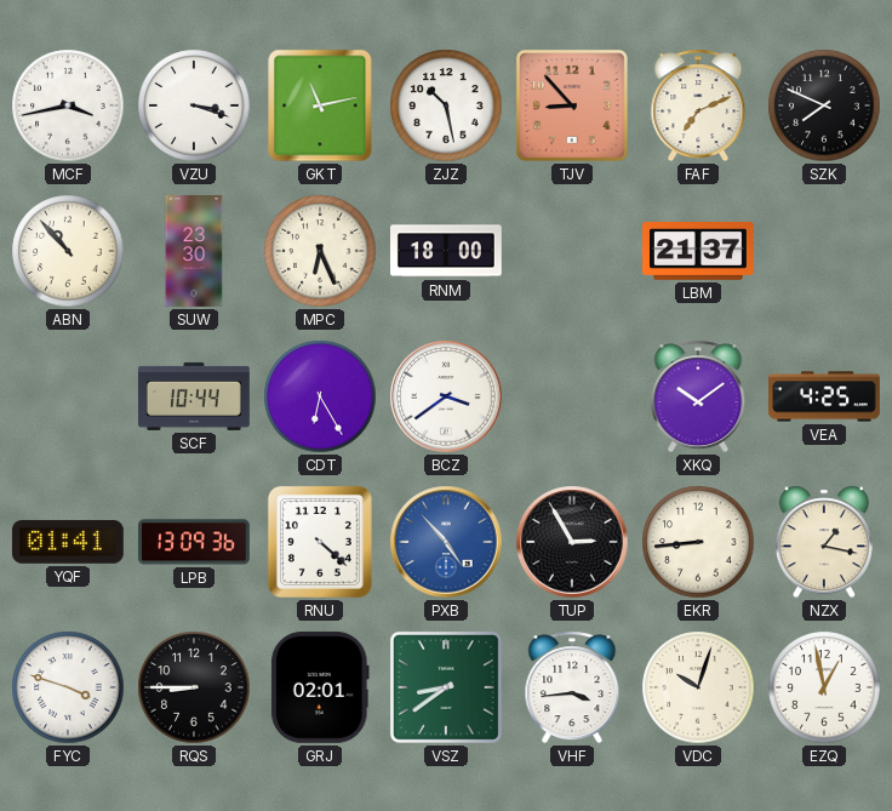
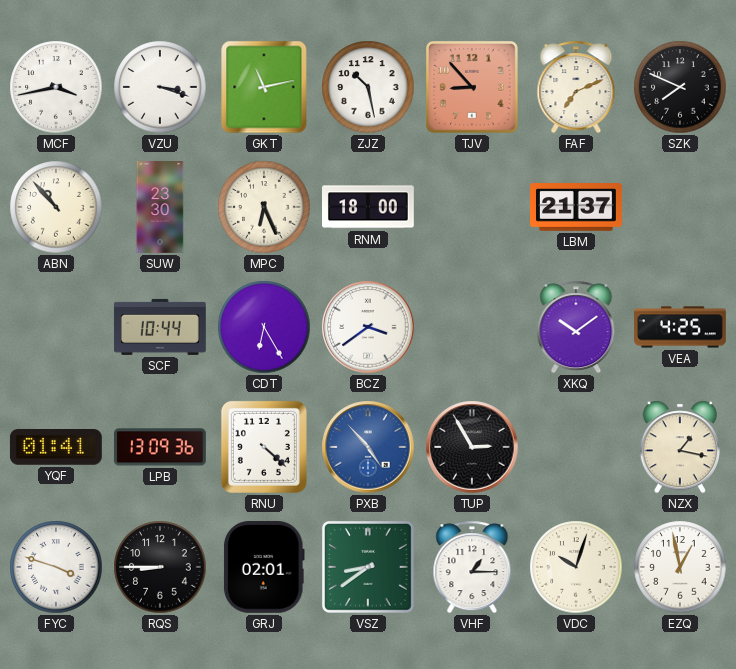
EKR: 8:44 -> none (698, 542)
VHF: 3:44 -> 1:15 (472, 567)
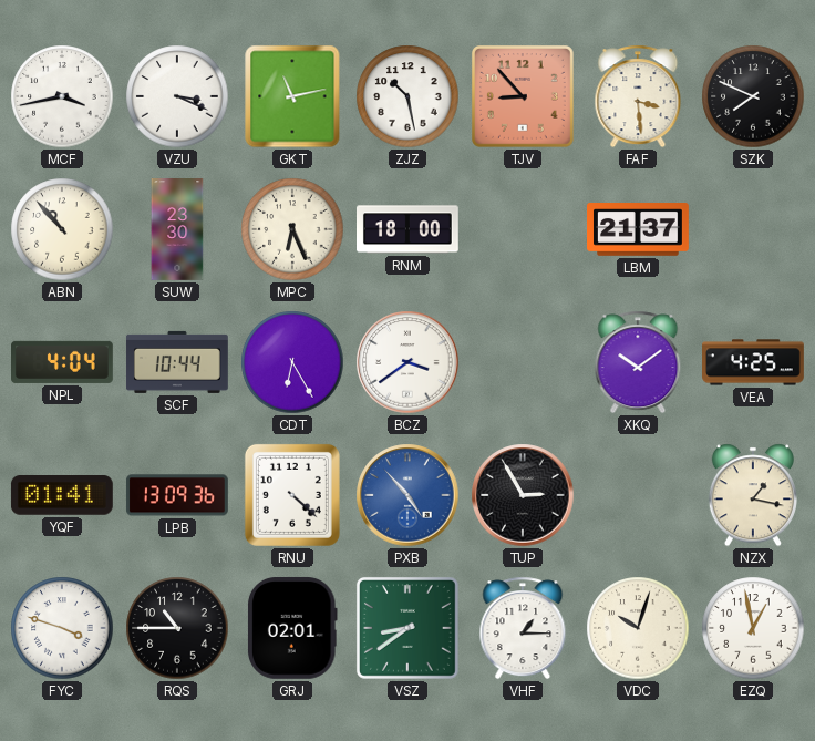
VZU: 3:18 -> 3:19 (177, 96)
FAF: 7:11 -> 3:29 (638, 96)
NPL: none -> 4:04 (63, 362)
RQS: 8:45 -> 10:45 (177, 628)
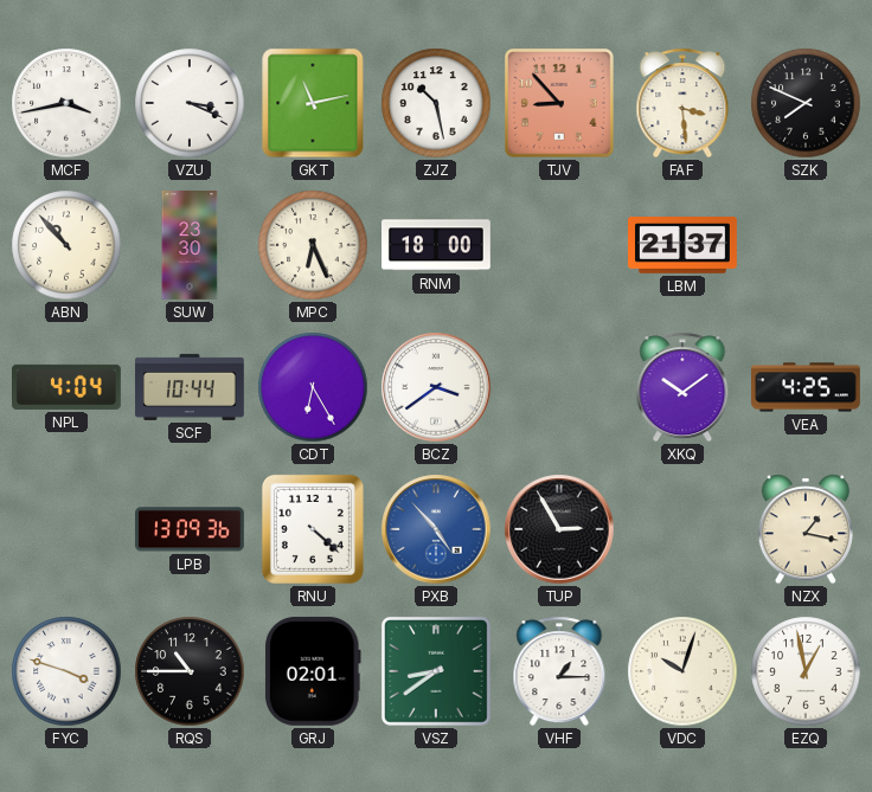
YQF: 01:41 -> none (62, 496)
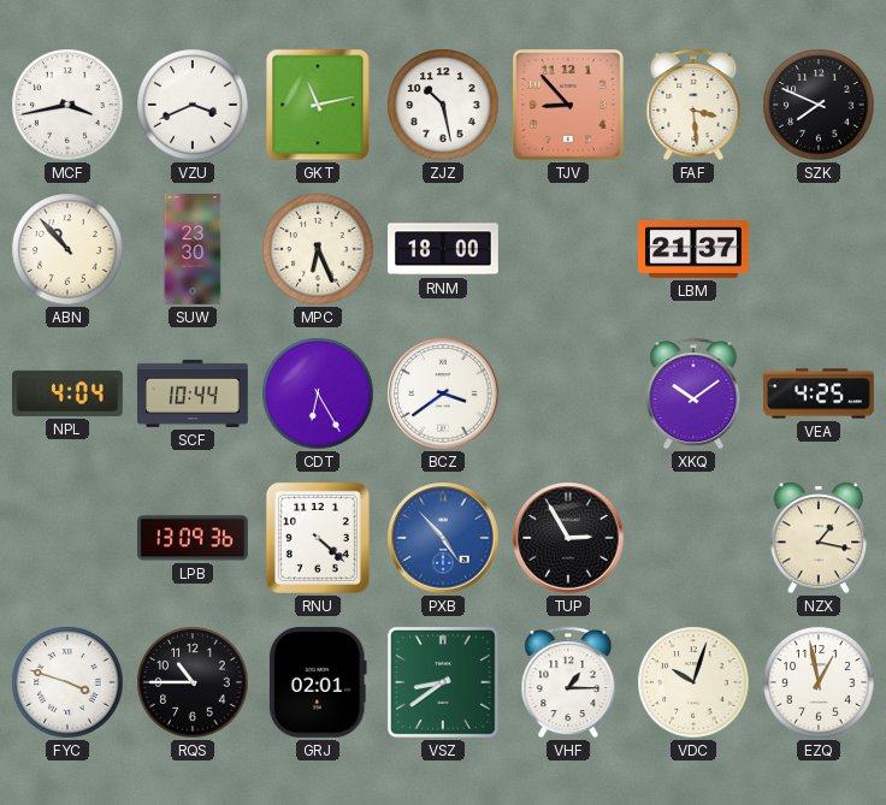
VZU: 3:19 -> 3:41 (193, 105)
